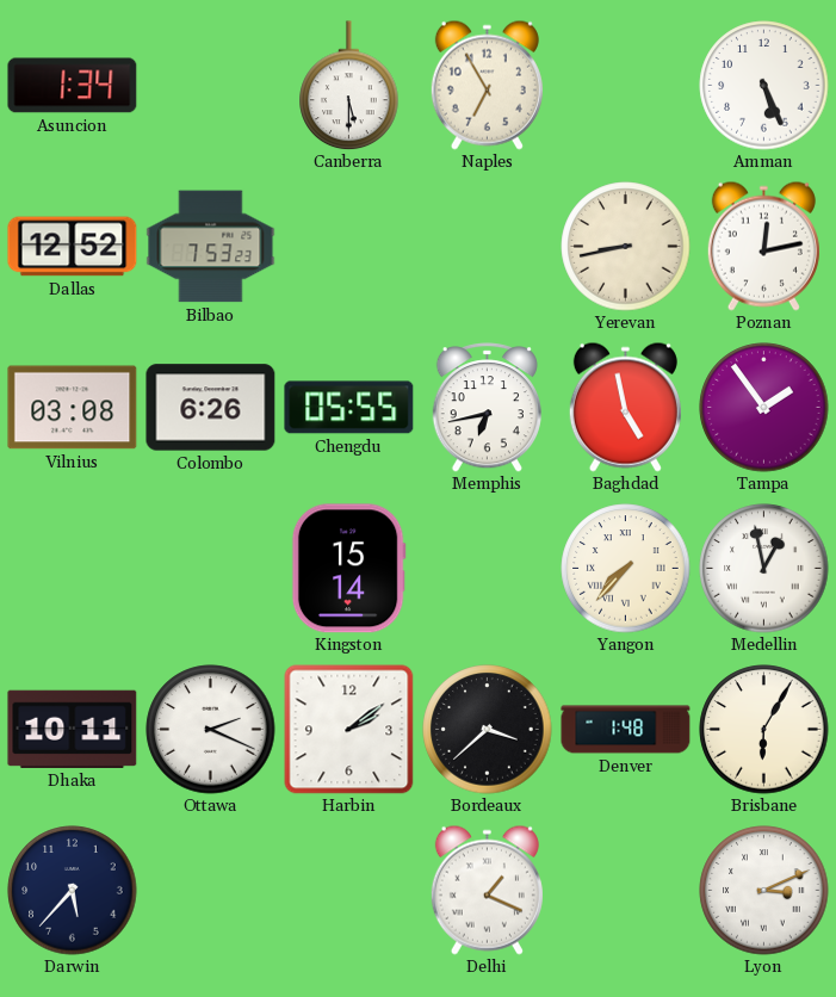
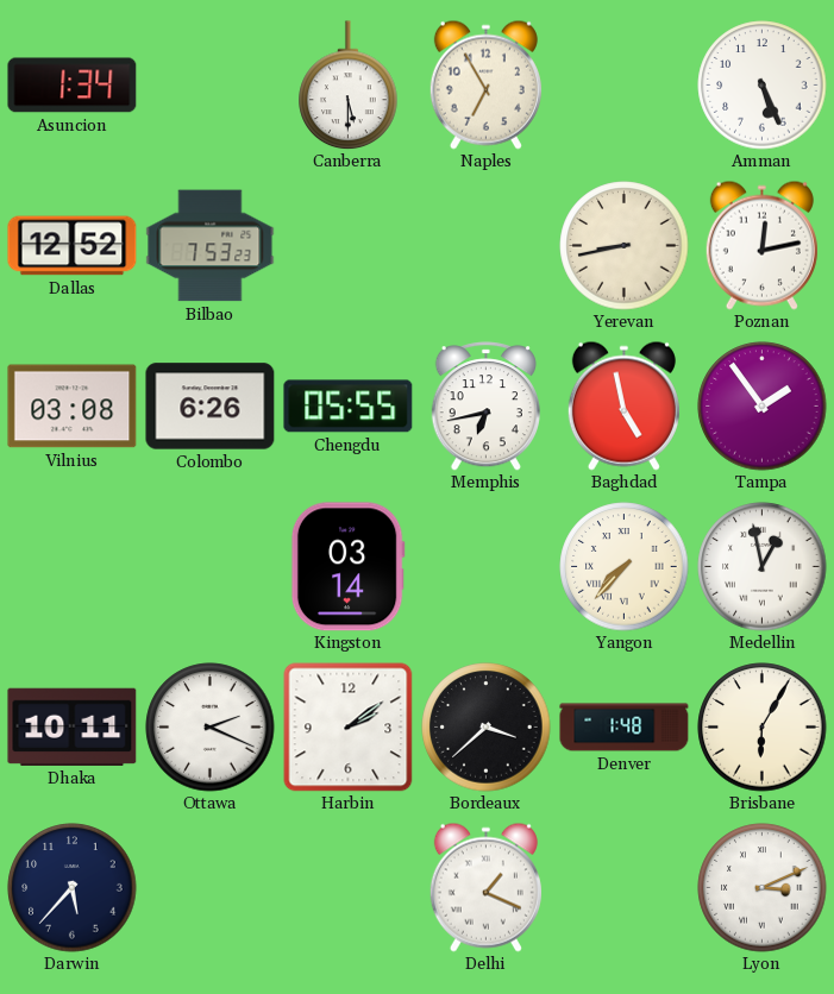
Kingston: 15:14 -> 03:14 (347, 567)
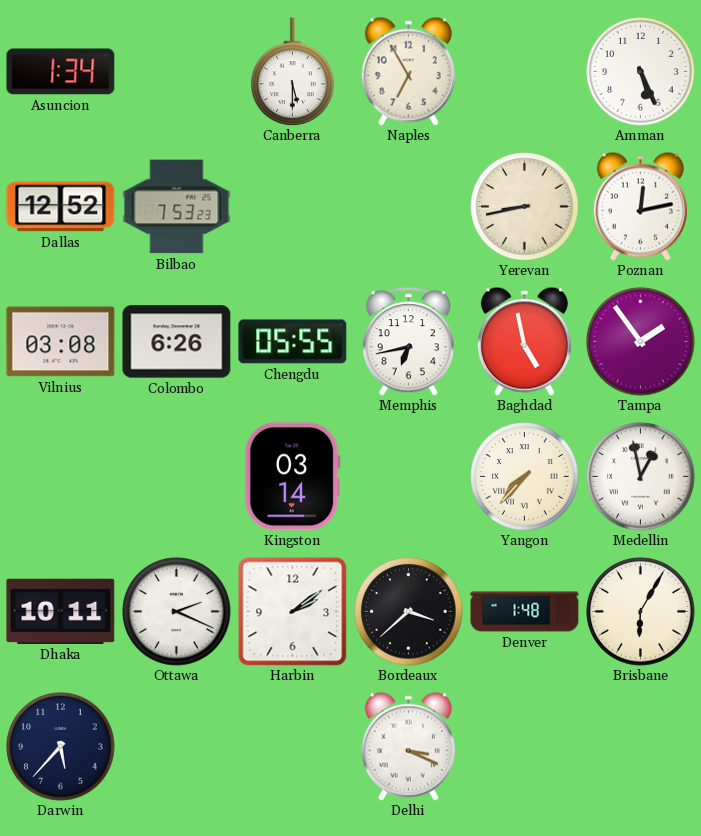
Delhi: 1:19 -> 3:19 (408, 746)
Lyon: 3:11 -> none (763, 888)
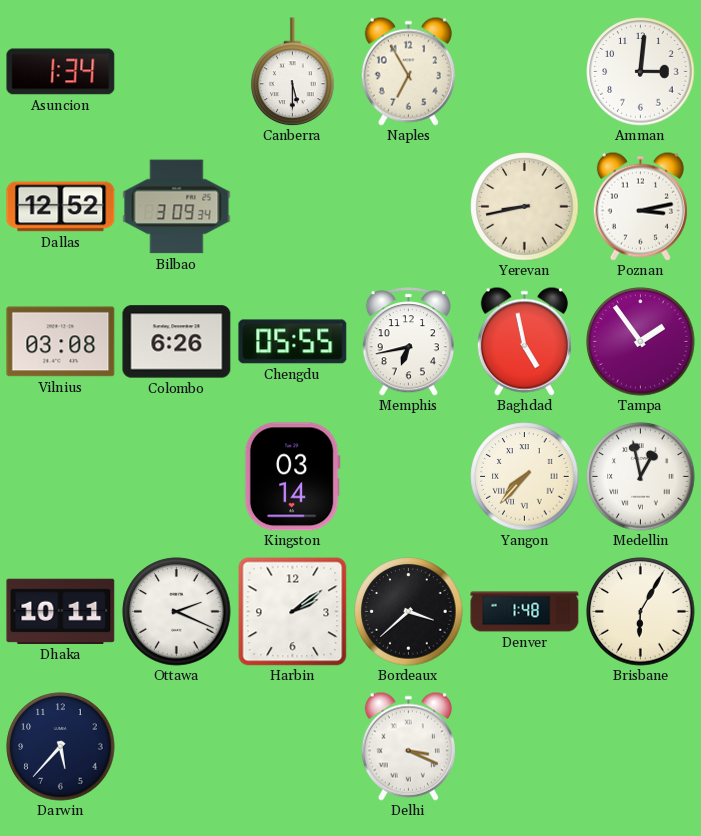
Amman: 5:26 -> 3:01 (641, 72)
Bilbao: 7:53 -> 3:09 (177, 207)
Poznan: 12:13 -> 3:13 (640, 206)
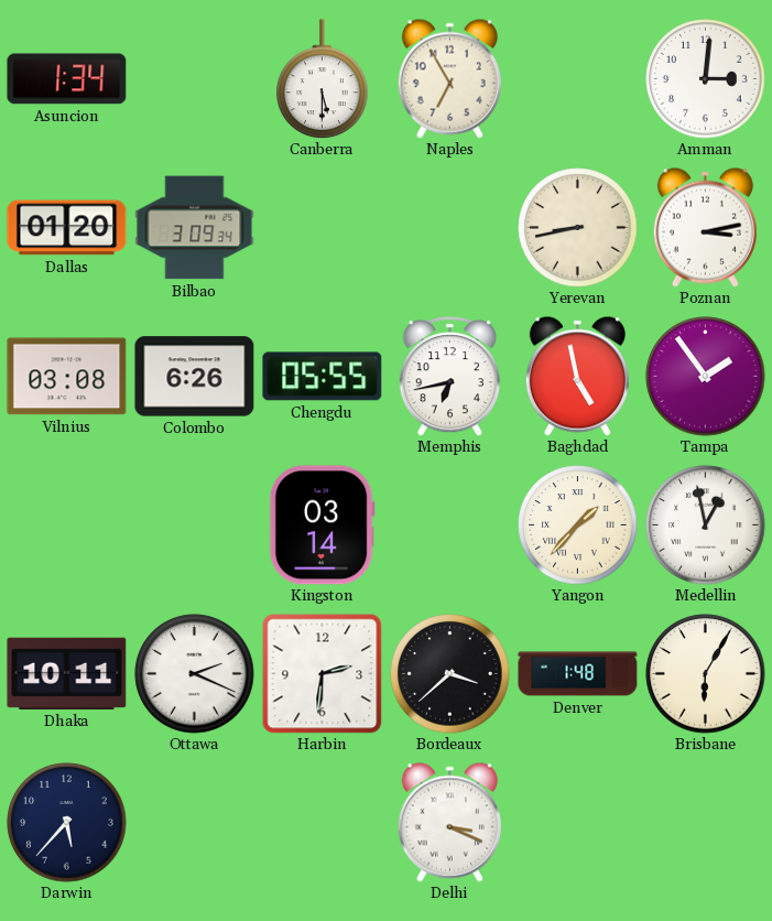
Dallas: 12:52 -> 01:20 (67, 228)
Yangon: 7:37 -> 1:37 (578, 525)
Harbin: 2:09 -> 2:31 (323, 674)
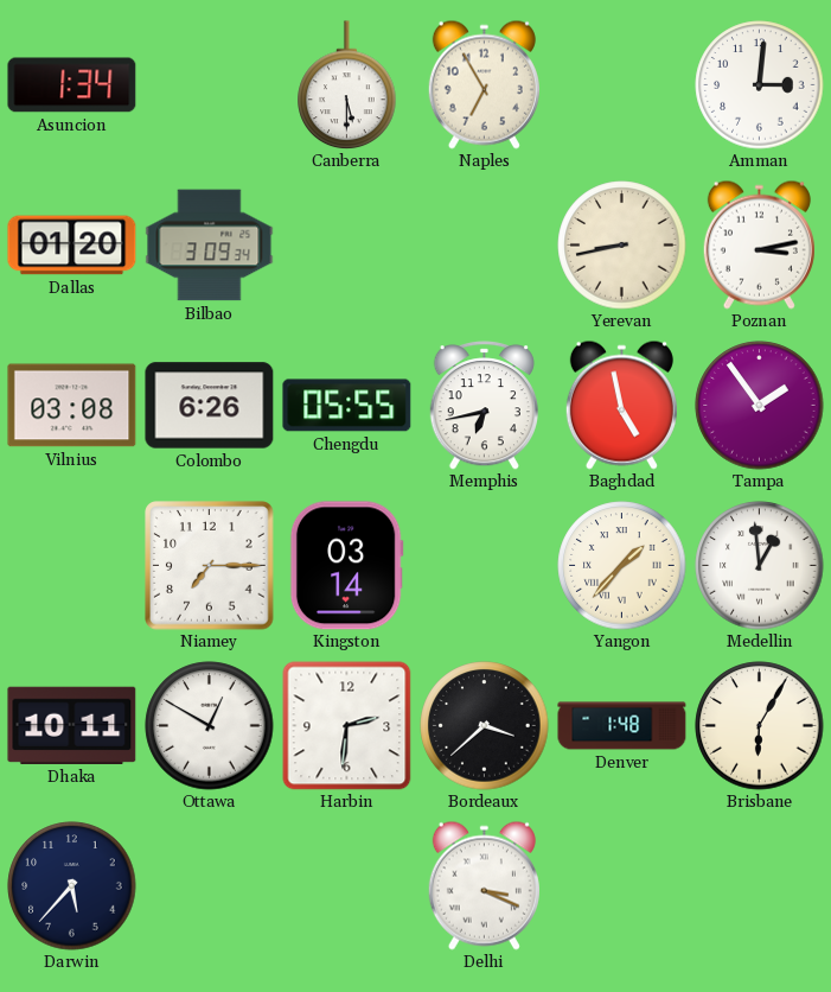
Niamey: none -> 7:15 (210, 566)
Medellin: 12:58 -> 12:59 (760, 566)
Ottawa: 2:19 -> 12:50 (210, 726)
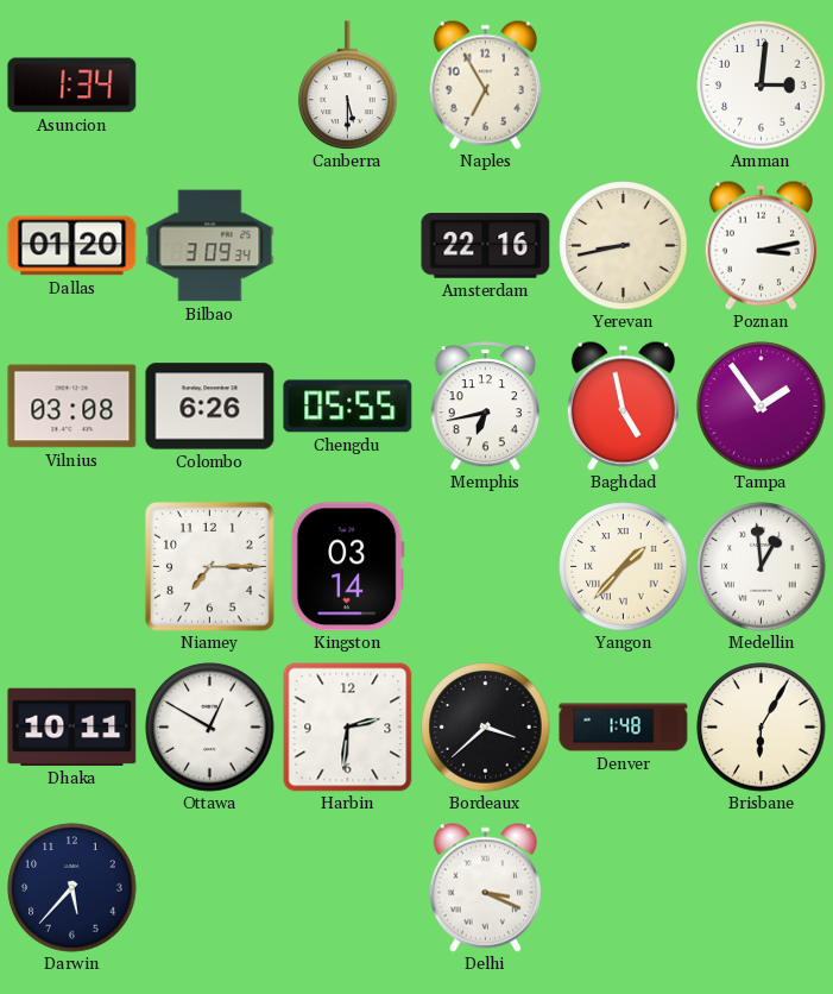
Amsterdam: none -> 22:16 (486, 246)
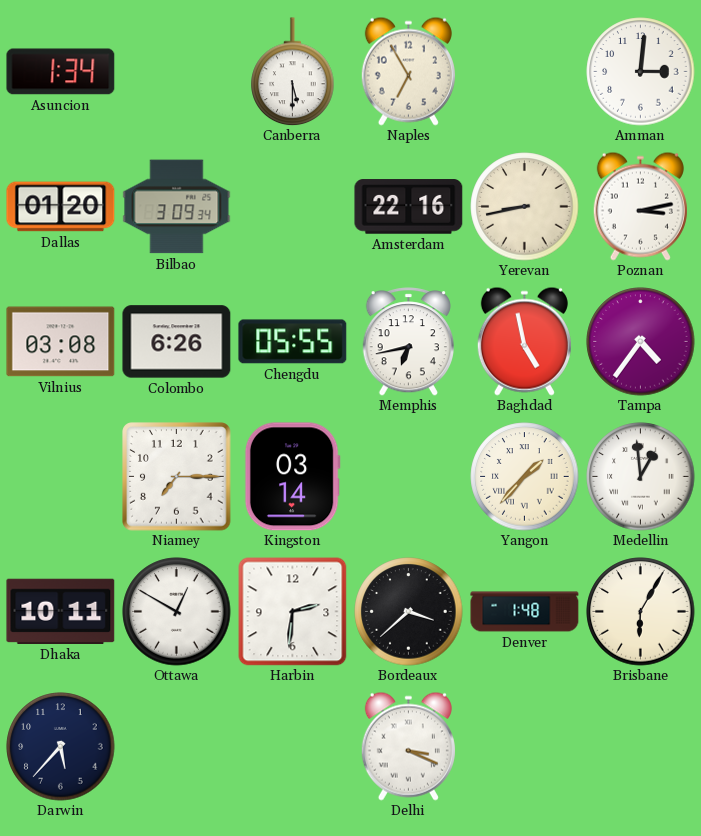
Tampa: 1:54 -> 4:36 (641, 342)
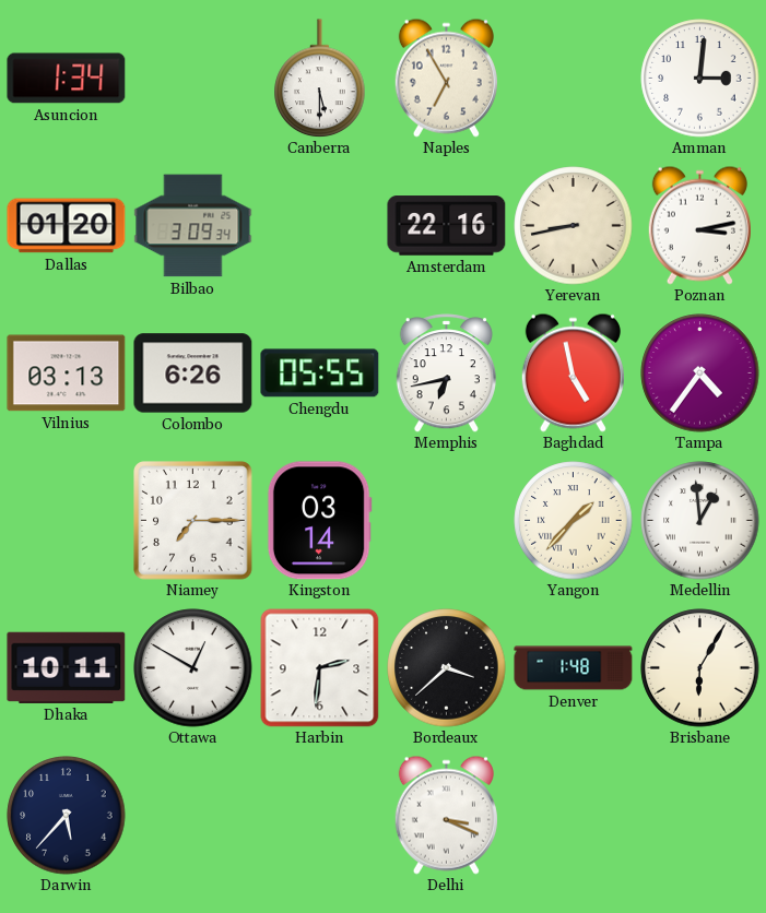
Vilnius: 03:08 -> 03:13 (67, 373)
